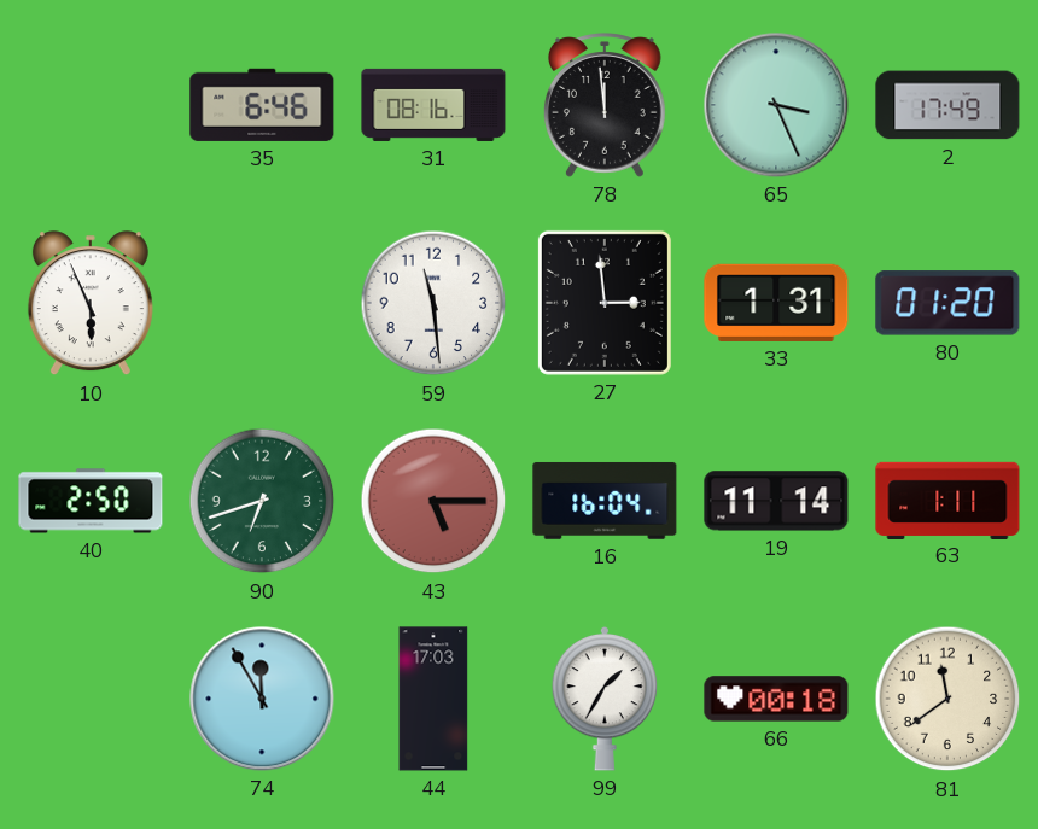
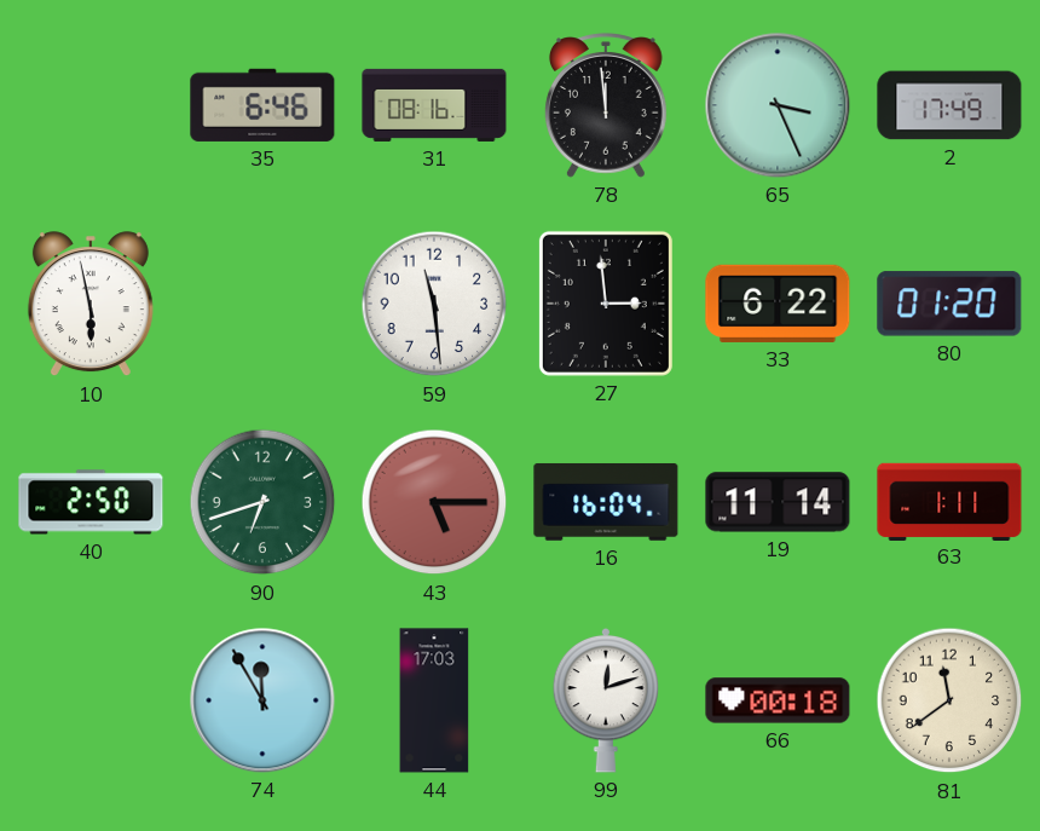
10: 5:56 -> 5:58 (91, 305)
33: 1:31 -> 6:22 (778, 304)
99: 1:35 -> 12:12 (606, 700)
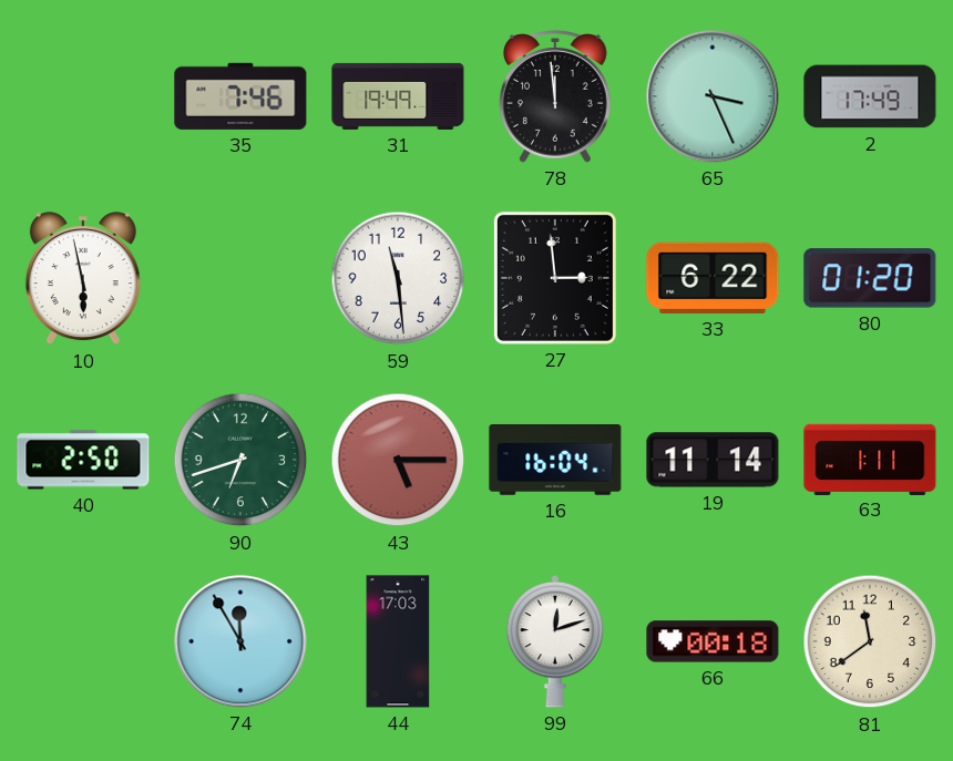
35: 6:46 -> 7:46 (240, 96)
31: 08:16 -> 19:49 (398, 96)
